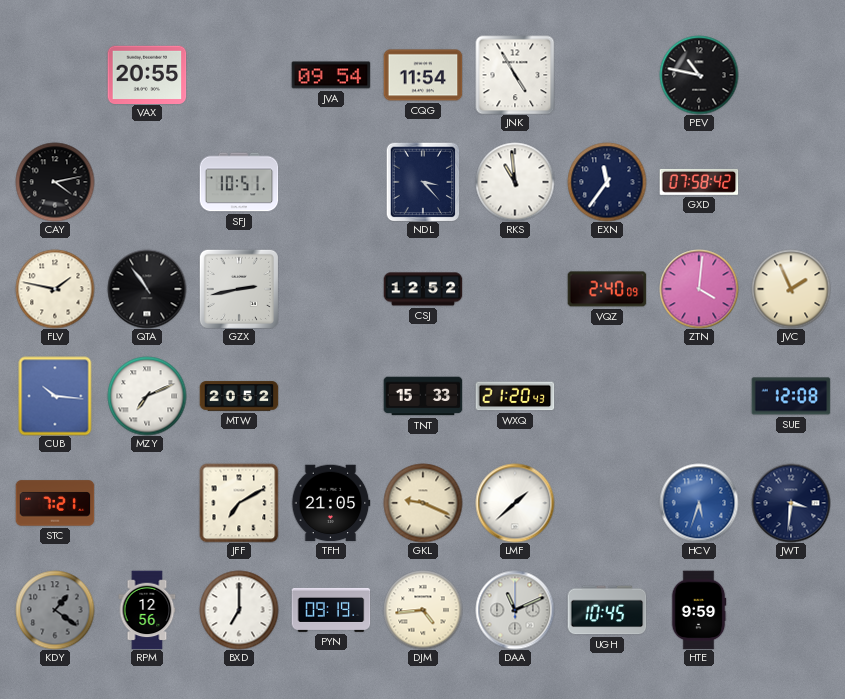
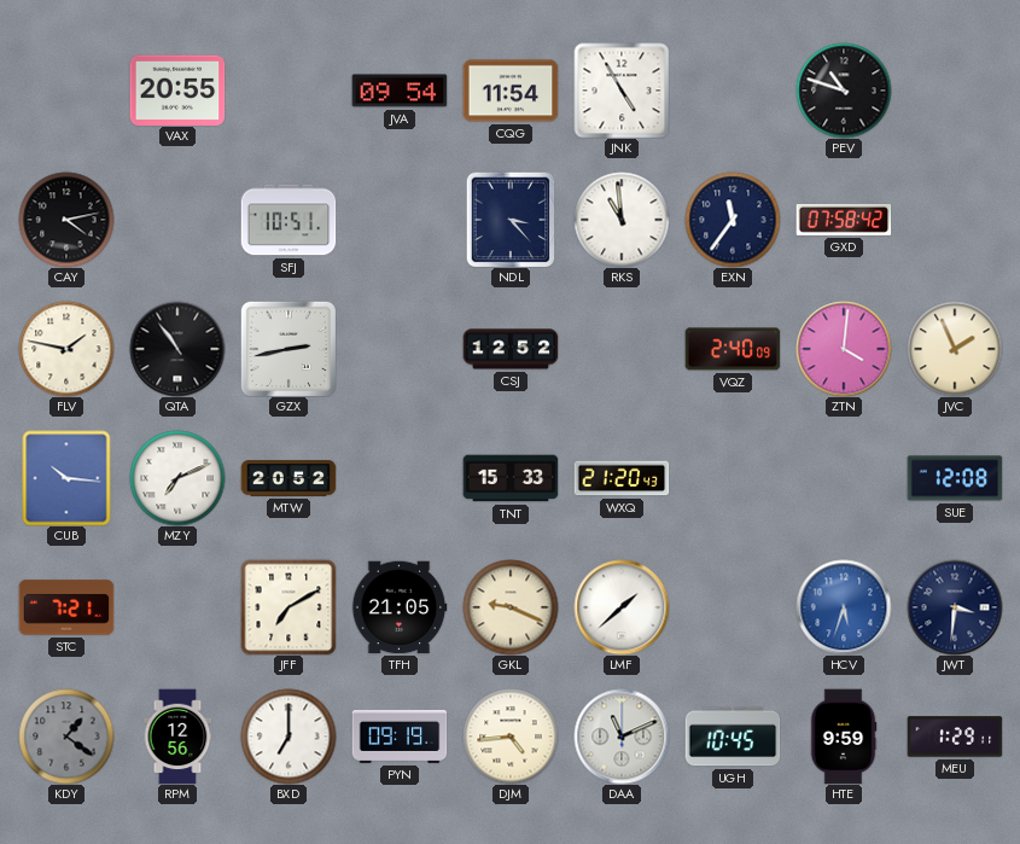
PEV: 10:47 -> 10:48 (844, 91)
MEU: none -> 1:29 (955, 737)
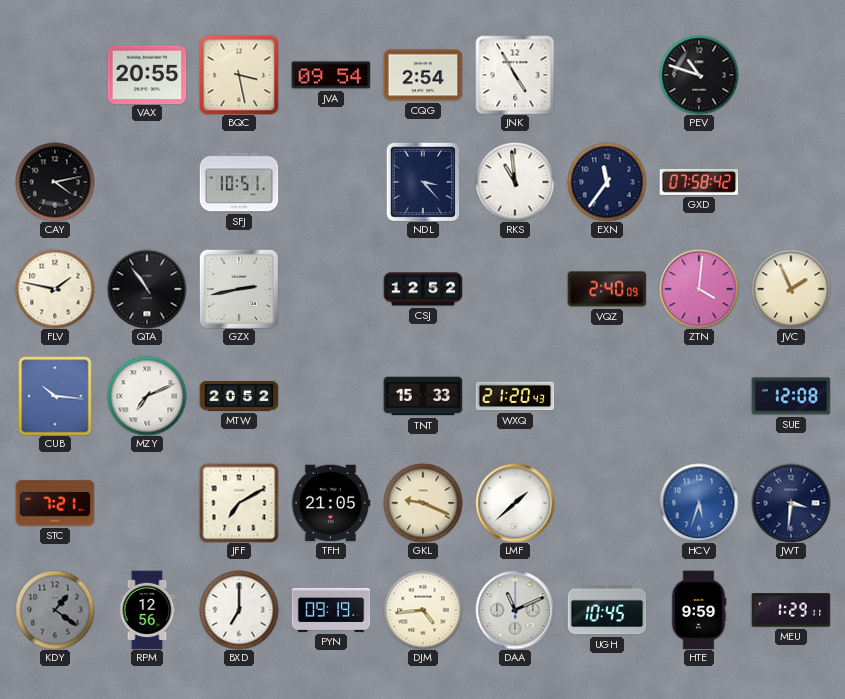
BQC: none -> 3:28 (239, 75)
CQG: 11:54 -> 2:54 (423, 75)
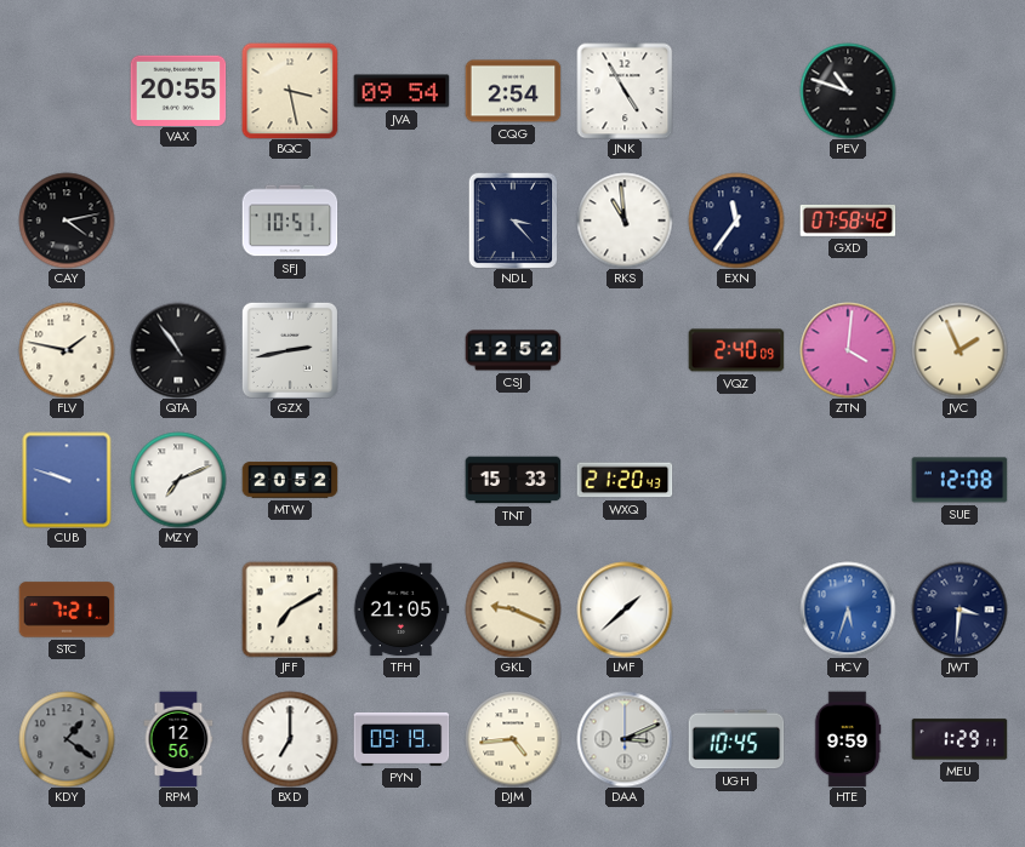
CUB: 10:16 -> 9:48 (67, 480)
DAA: 11:11 -> 3:11 (625, 739)
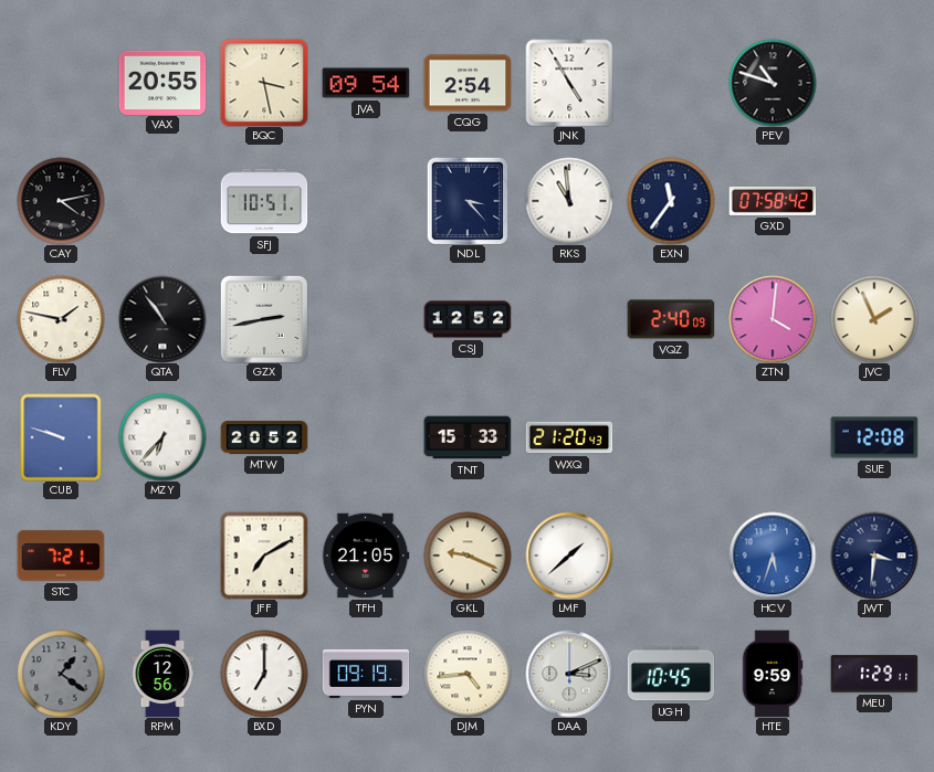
MZY: 7:11 -> 6:37 (162, 437)
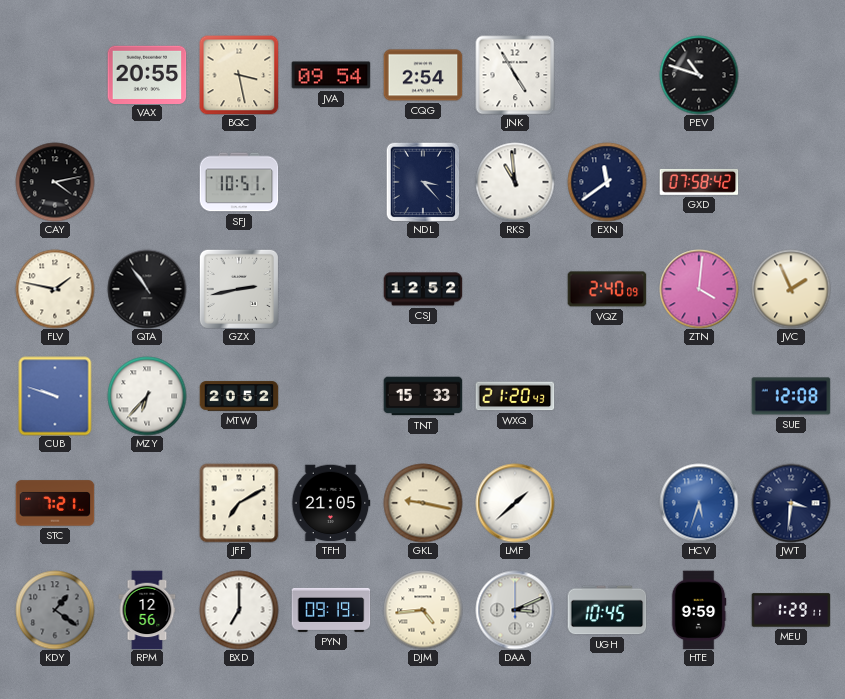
EXN: 11:36 -> 11:39 (607, 182)
GKL: 9:19 -> 9:17 (423, 503)
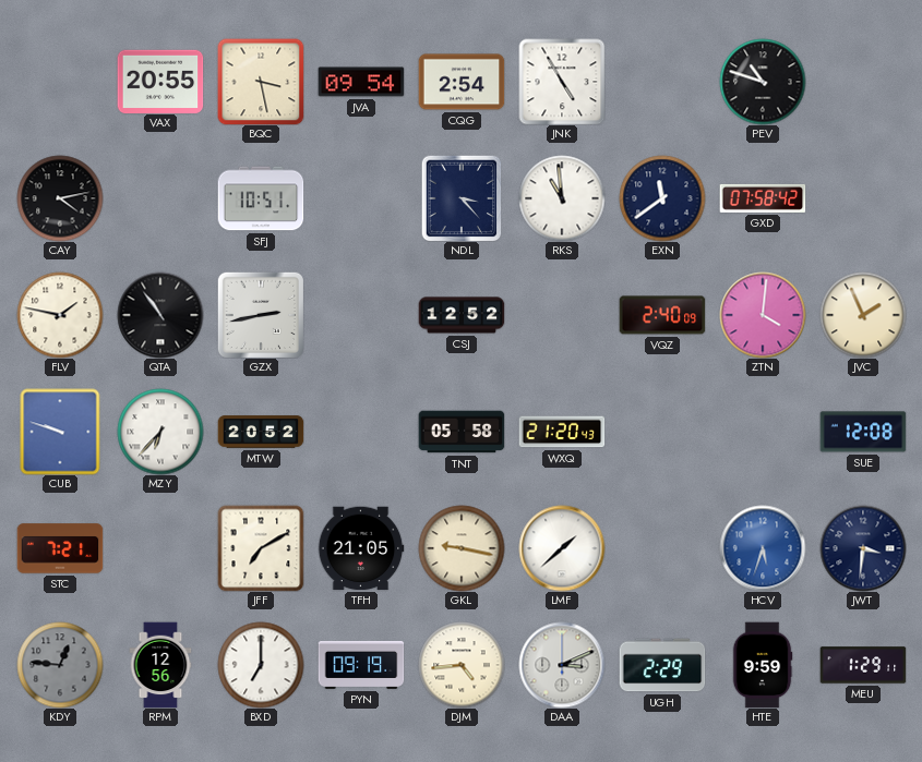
TNT: 15:33 -> 05:58 (462, 432)
KDY: 1:21 -> 12:46 (60, 665)
UGH: 10:45 -> 2:29 (662, 665)
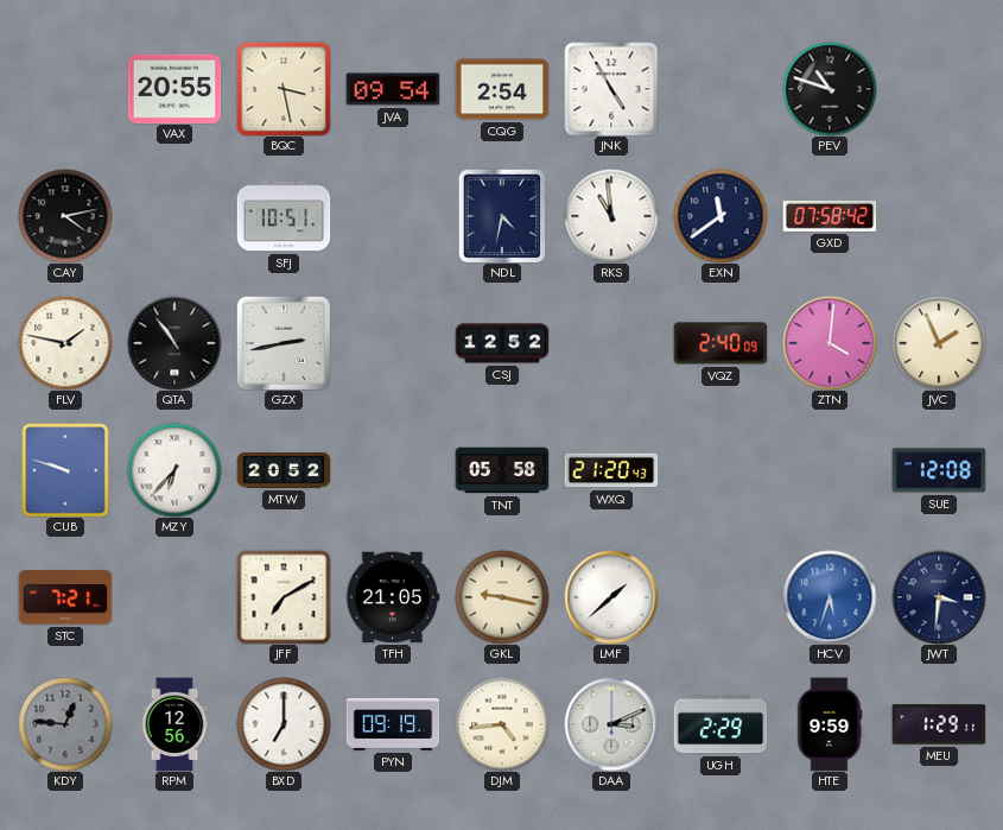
NDL: 3:23 -> 4:32 (502, 216)
